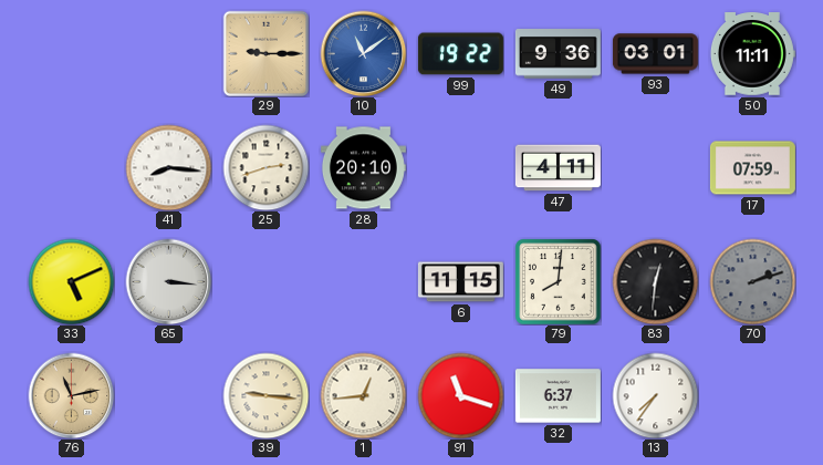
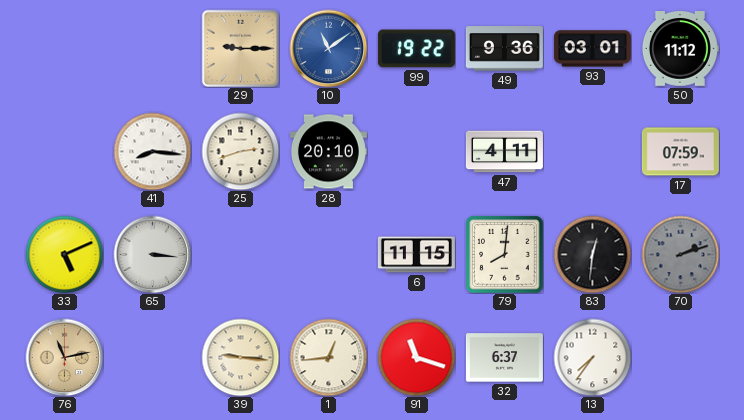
50: 11:11 -> 11:12 (680, 49)
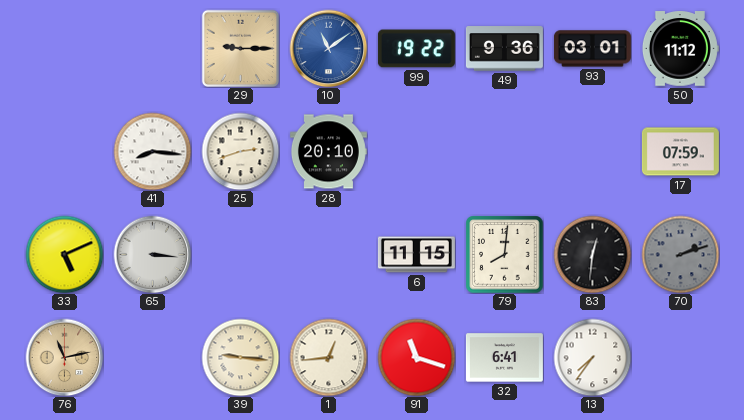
47: 4:11 -> none (504, 152)
32: 6:37 -> 6:41 (504, 358)
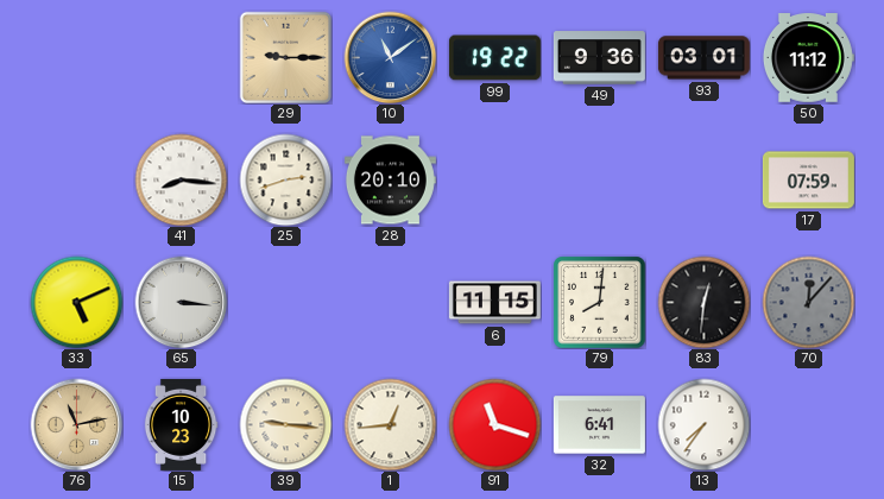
70: 2:12 -> 12:07 (808, 302)
15: none -> 10:23 (181, 424)
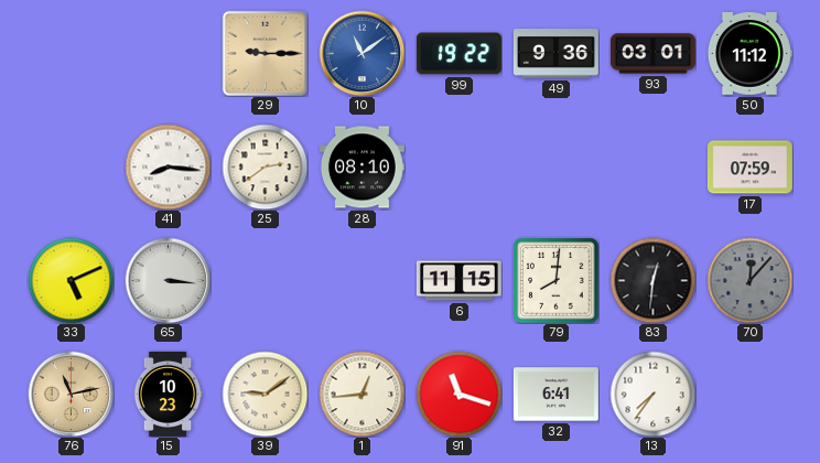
25: 2:42 -> 2:39 (265, 166)
28: 20:10 -> 08:10 (362, 168)
39: 9:16 -> 9:09 (265, 394)
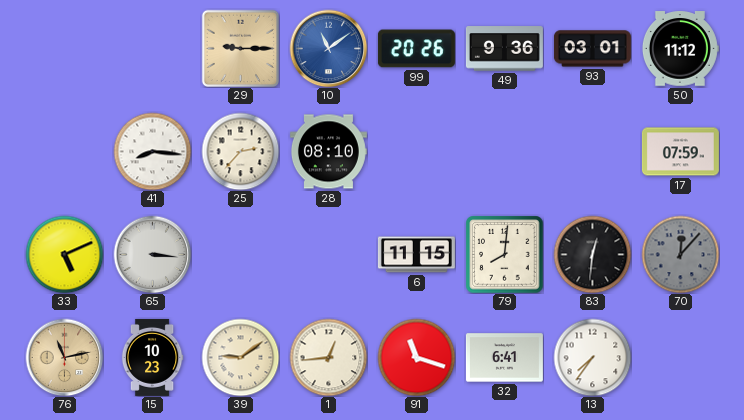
99: 19:22 -> 20:26 (416, 49)
25: 2:39 -> 2:37 (240, 151)
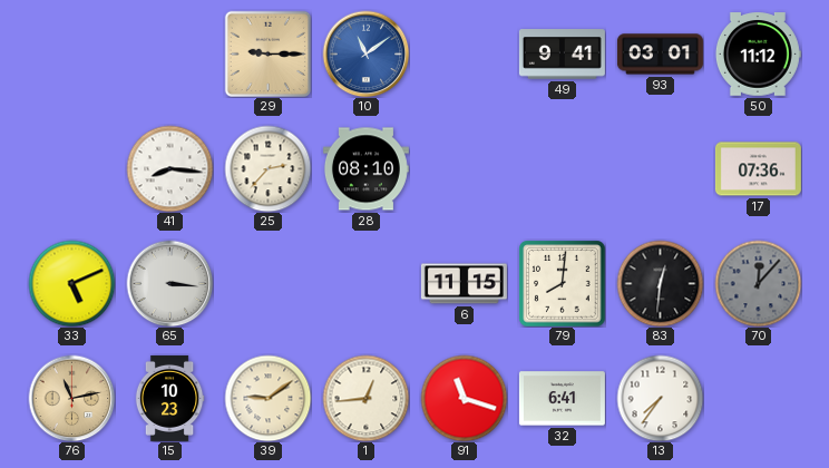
99: 20:26 -> none (416, 49)
49: 9:36 -> 9:41 (562, 55)
17: 07:59 -> 07:36 (758, 169)
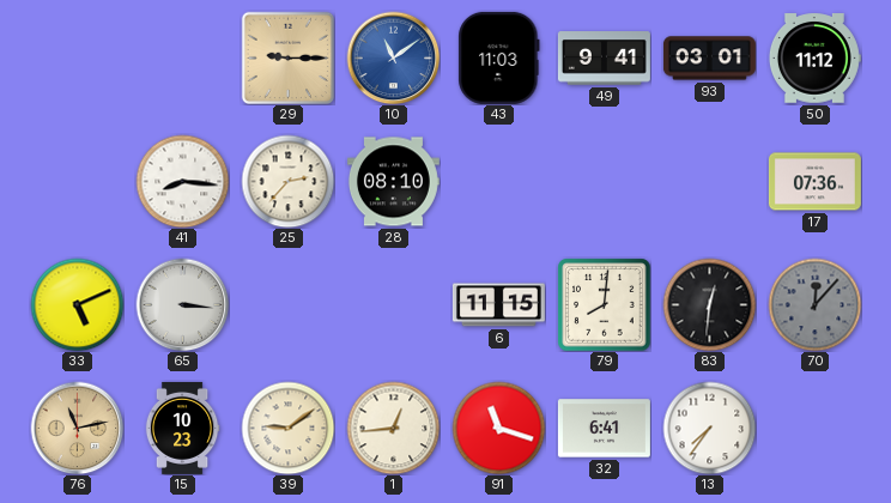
43: none -> 11:03 (499, 57)
